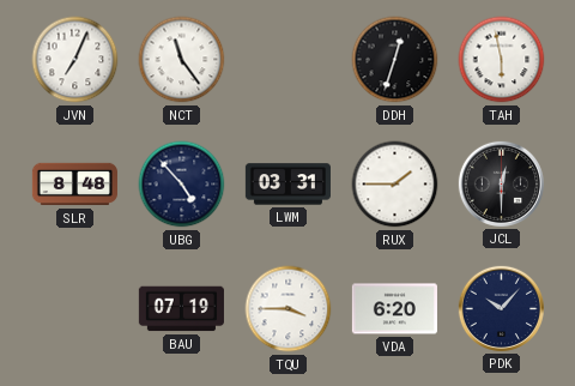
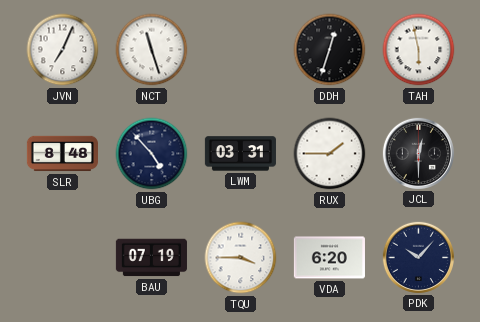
NCT: 11:24 -> 11:27 (152, 50)
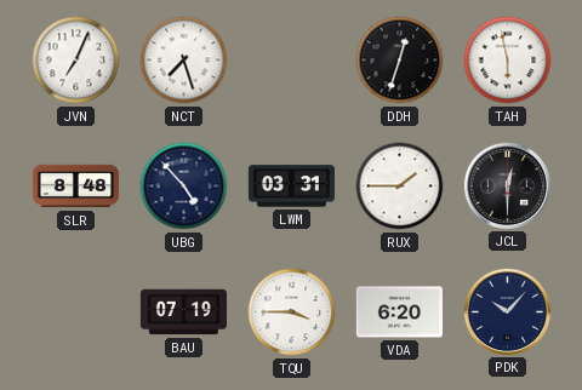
NCT: 11:27 -> 7:27 (184, 61)
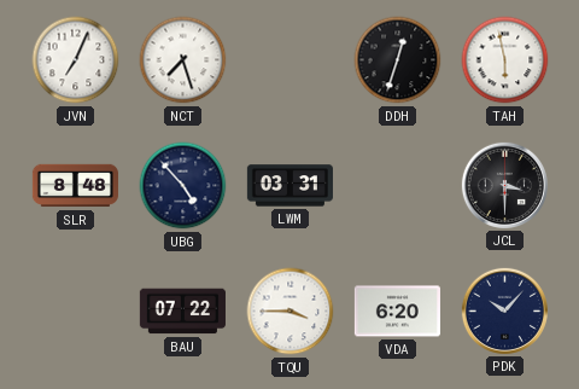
RUX: 1:45 -> none (400, 187)
JCL: 12:30 -> 3:30 (504, 185)
BAU: 07:19 -> 07:22 (182, 312)
